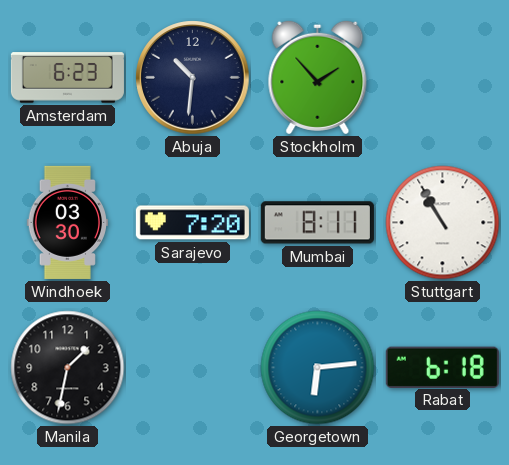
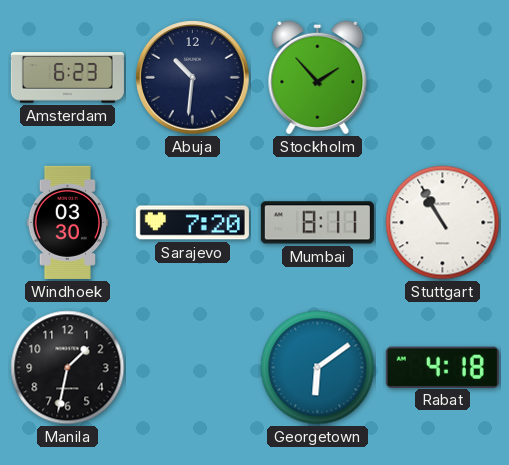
Georgetown: 6:14 -> 6:09 (318, 368)
Rabat: 6:18 -> 4:18 (442, 367)
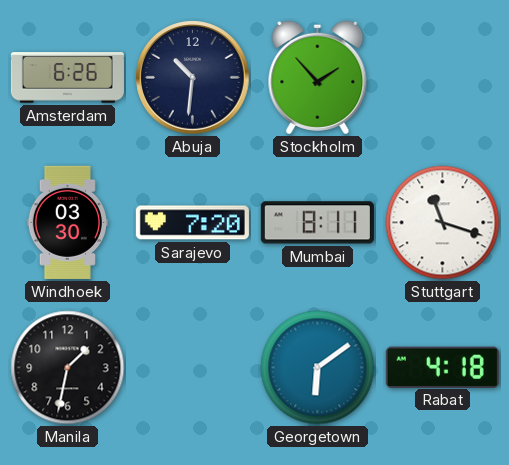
Amsterdam: 6:23 -> 6:26 (67, 78)
Stuttgart: 10:55 -> 11:18 (443, 223)
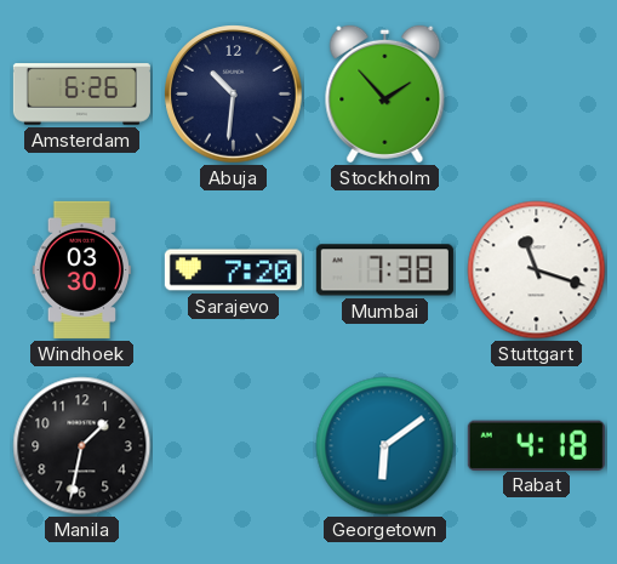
Mumbai: 8:11 -> 7:38 (384, 270)
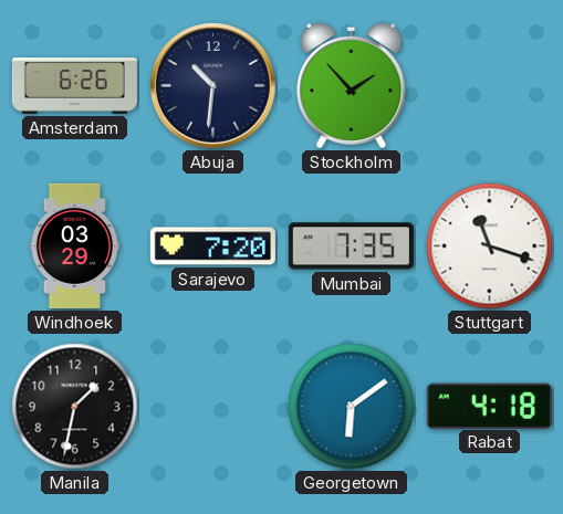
Windhoek: 03:30 -> 03:29 (74, 245)
Mumbai: 7:38 -> 7:35 (351, 246)
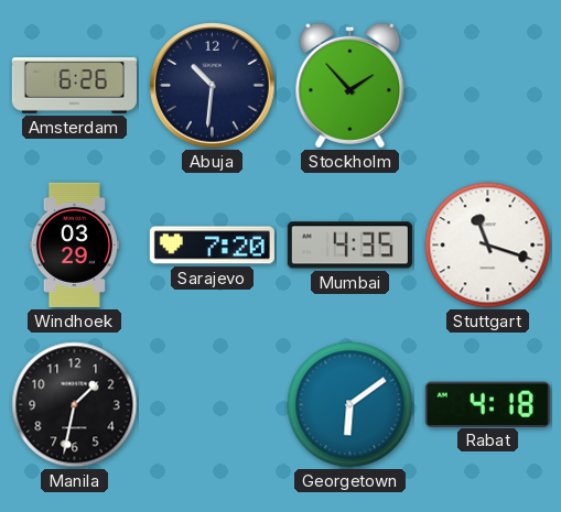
Mumbai: 7:35 -> 4:35 (349, 246)
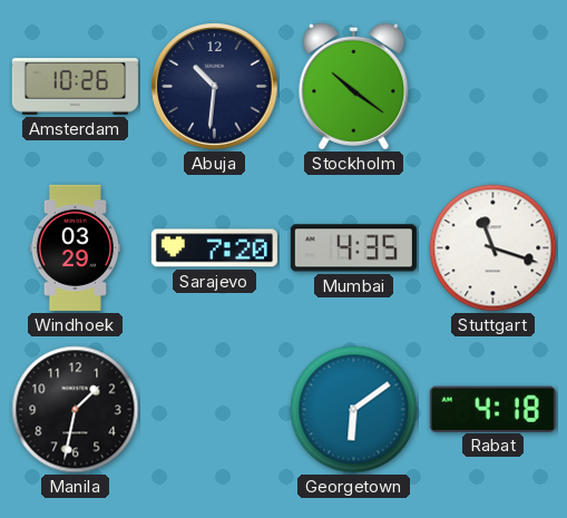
Amsterdam: 6:26 -> 10:26 (75, 87)
Stockholm: 1:53 -> 10:21 (354, 86)
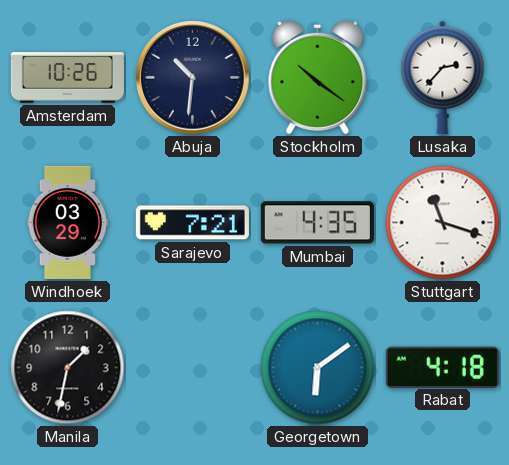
Lusaka: none -> 2:37 (443, 77)
Sarajevo: 7:20 -> 7:21 (192, 223)
